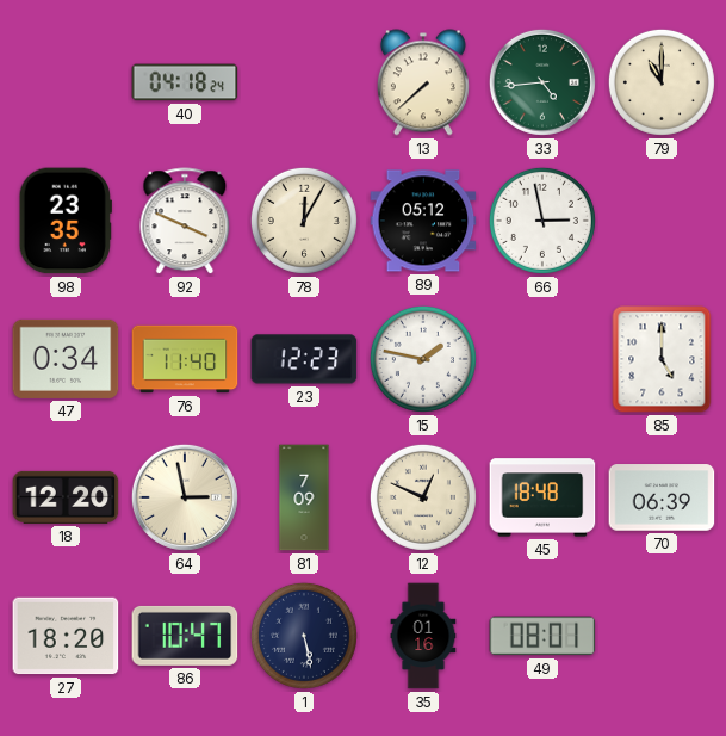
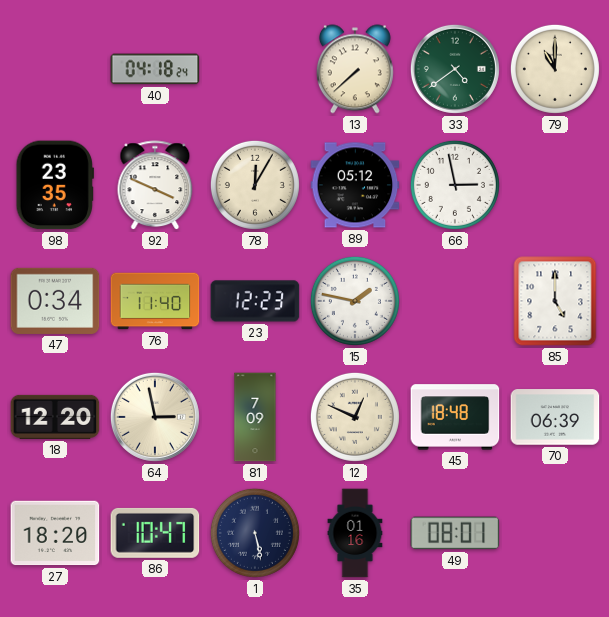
33: 4:44 -> 4:39 (455, 69)
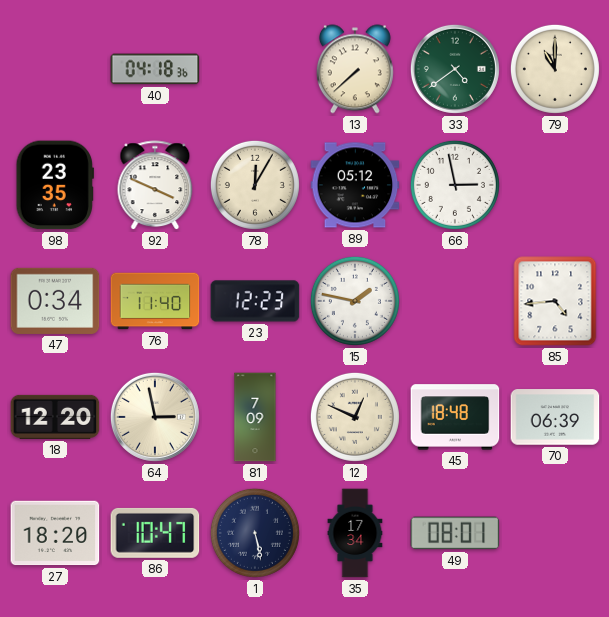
40: 04:18:24 -> 04:18:36 (155, 69)
85: 5:00 -> 4:44 (555, 301)
35: 01:16 -> 17:34 (355, 533)
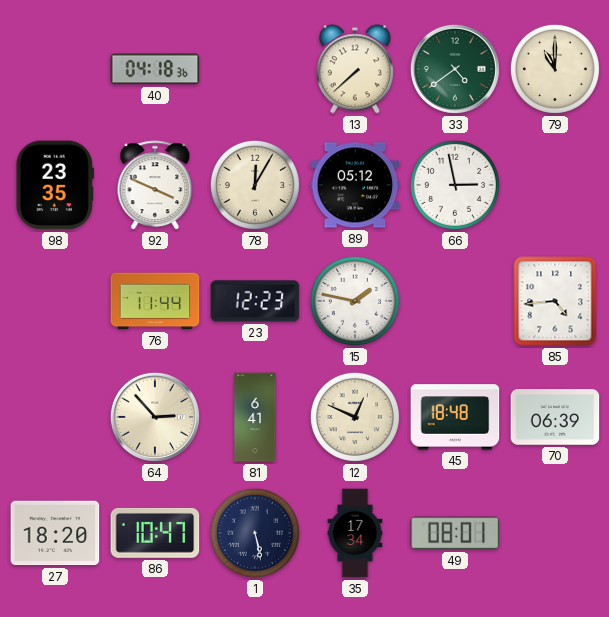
47: 0:34 -> none (55, 301)
76: 11:40 -> 11:44 (155, 301)
18: 12:20 -> none (55, 417)
64: 2:58 -> 2:53 (155, 417)
81: 7:09 -> 6:41 (255, 417)
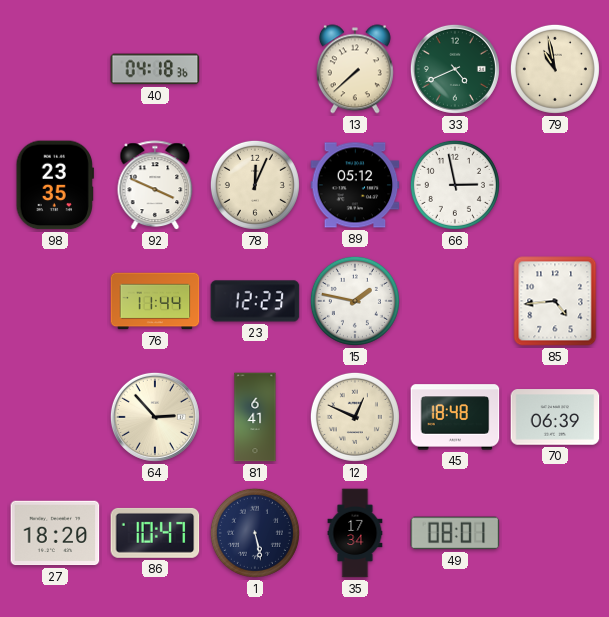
33: 4:39 -> 4:41 (455, 69)
79: 11:00 -> 10:58 (555, 69)
78: 12:05 -> 12:04 (255, 185)
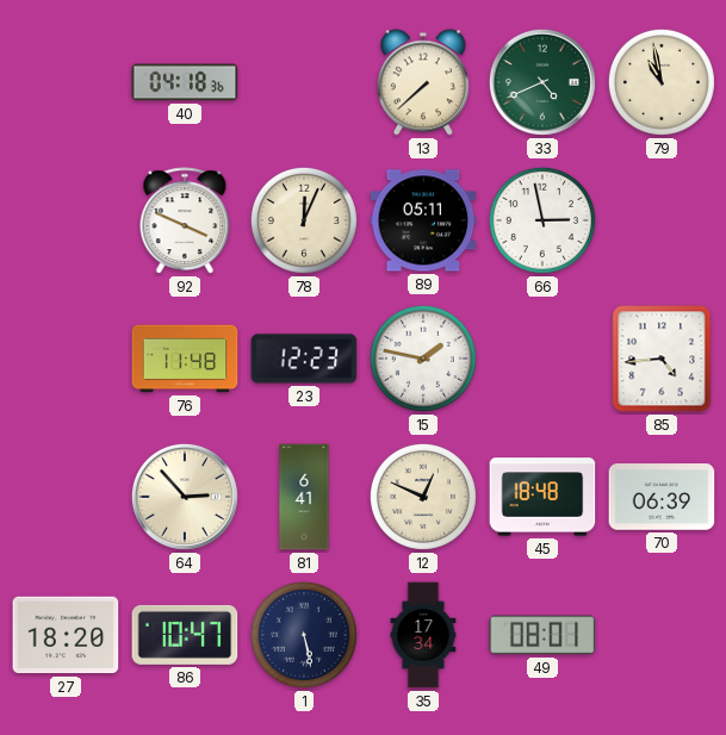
98: 23:35 -> none (55, 185)
89: 05:12 -> 05:11 (423, 220)
76: 11:44 -> 11:48 (185, 359)
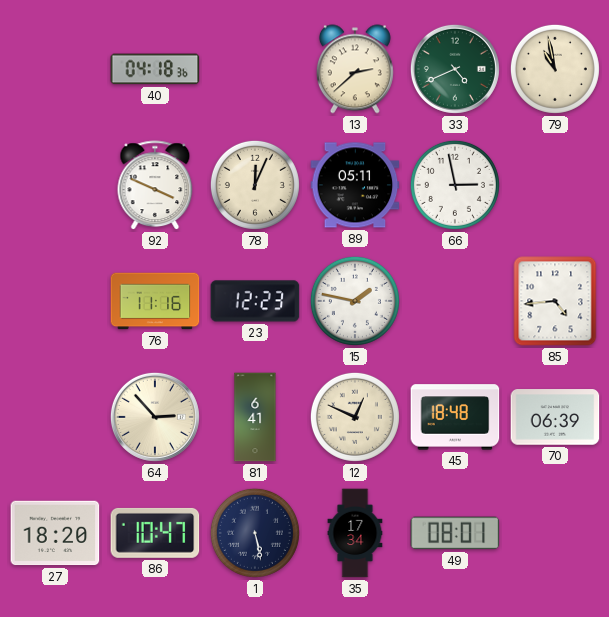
13: 7:38 -> 2:38 (355, 69)
76: 11:48 -> 11:16 (155, 301)
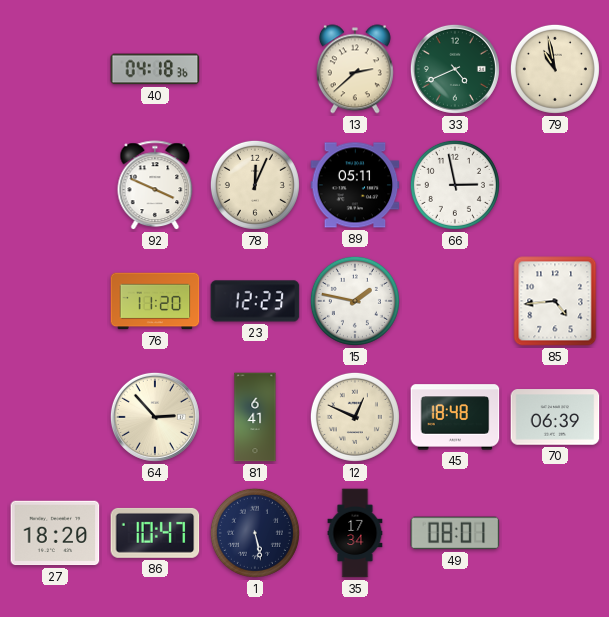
76: 11:16 -> 11:20 (155, 301)
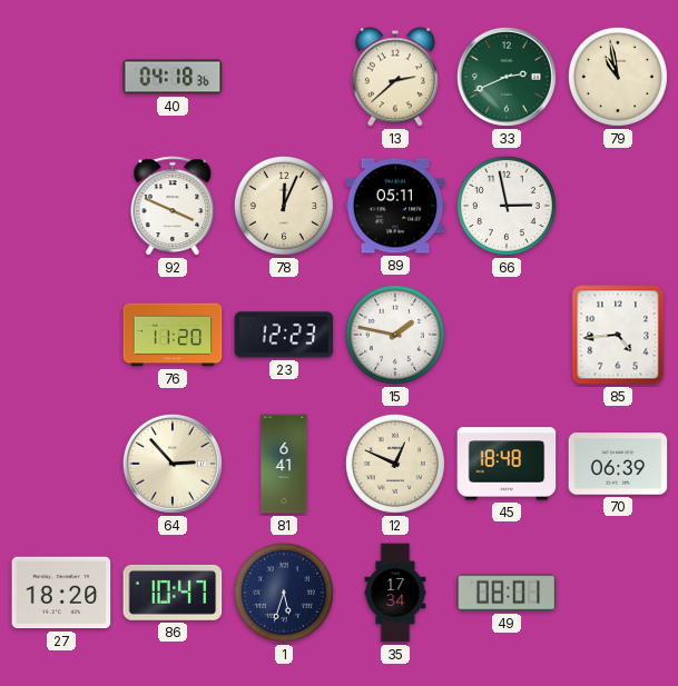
33: 4:41 -> 2:41 (507, 77)
1: 5:28 -> 5:33 (284, 593)
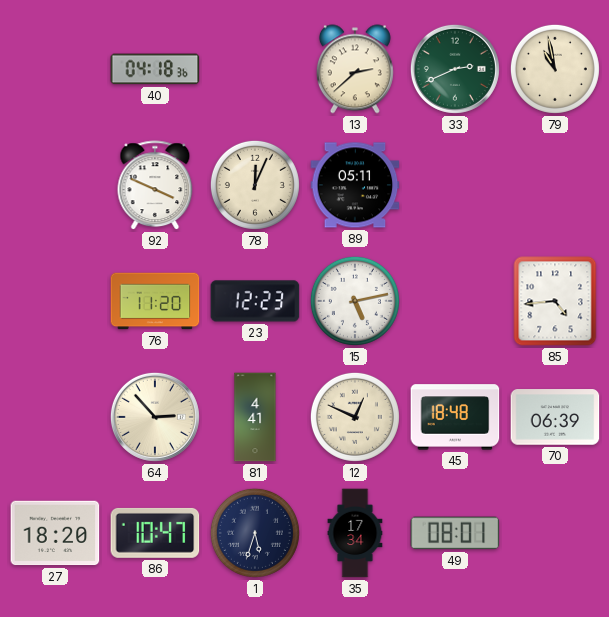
66: 2:58 -> none (507, 206)
15: 1:47 -> 5:13 (355, 301)
81: 6:41 -> 4:41 (255, 417)
